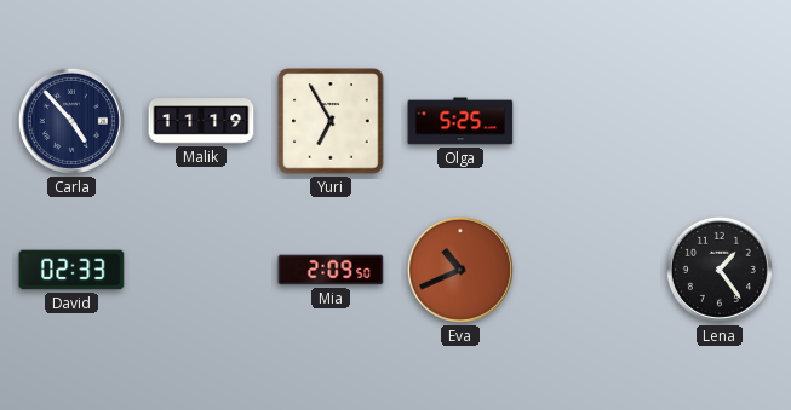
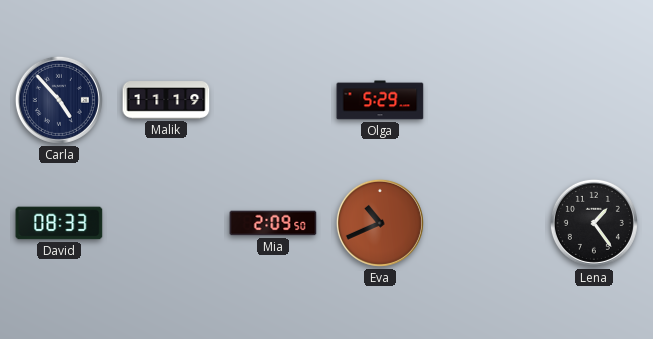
Yuri: 6:55 -> none (331, 121)
Olga: 5:25 -> 5:29 (380, 100)
David: 02:33 -> 08:33 (59, 223)
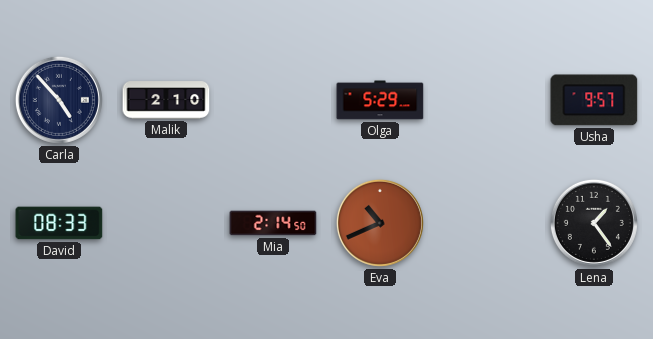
Malik: 11:19 -> 2:10 (166, 100)
Usha: none -> 9:57 (594, 100)
Mia: 2:09 -> 2:14 (273, 223)
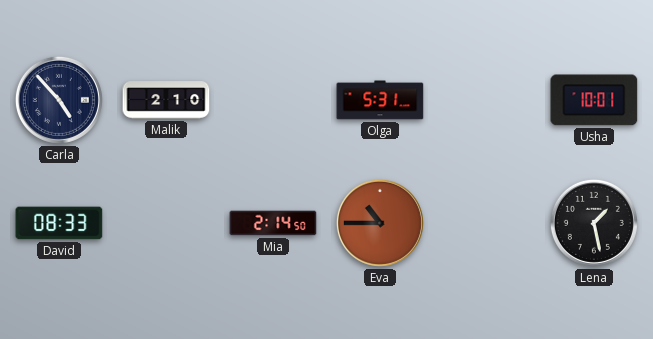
Olga: 5:29 -> 5:31 (380, 100)
Usha: 9:57 -> 10:01 (594, 100)
Eva: 10:41 -> 10:45 (380, 223)
Lena: 1:24 -> 1:28 (594, 223)
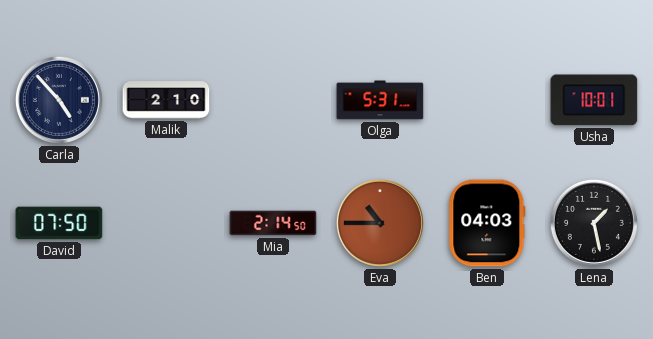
David: 08:33 -> 07:50 (59, 223)
Ben: none -> 04:03 (487, 223)
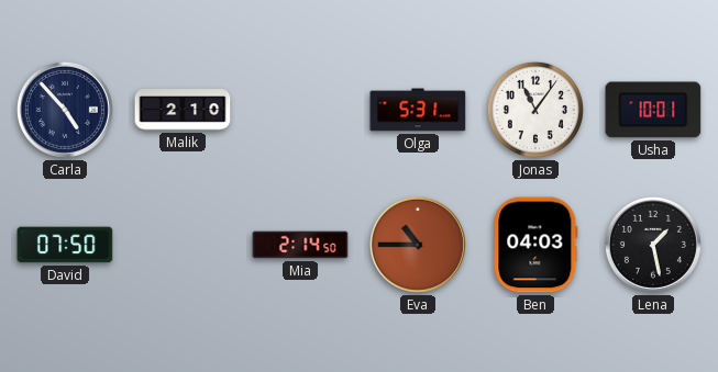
Jonas: none -> 11:06 (535, 110)
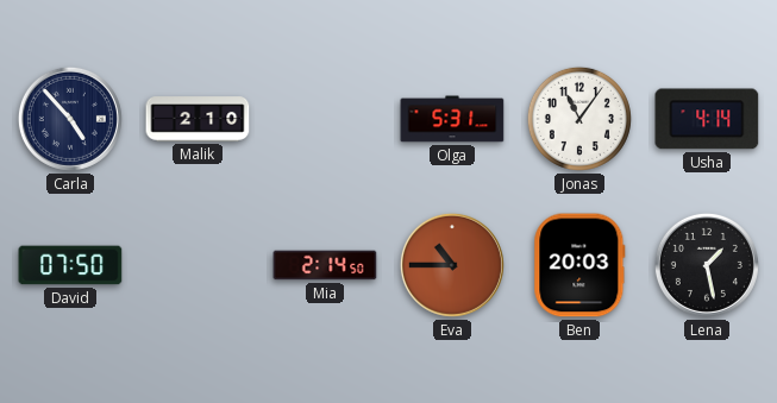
Usha: 10:01 -> 4:14 (707, 119)
Ben: 04:03 -> 20:03 (579, 265)
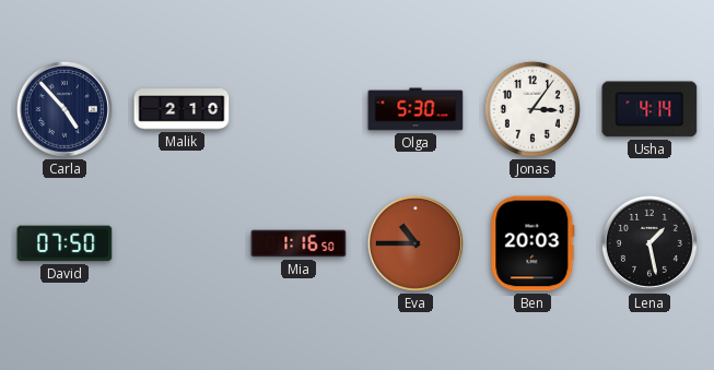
Olga: 5:31 -> 5:30 (415, 109)
Jonas: 11:06 -> 3:06 (532, 109)
Mia: 2:14 -> 1:16 (299, 243)
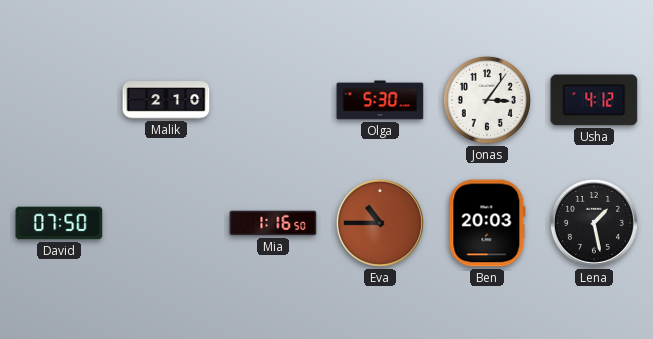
Carla: 4:53 -> none (65, 109)
Usha: 4:14 -> 4:12 (594, 100)
